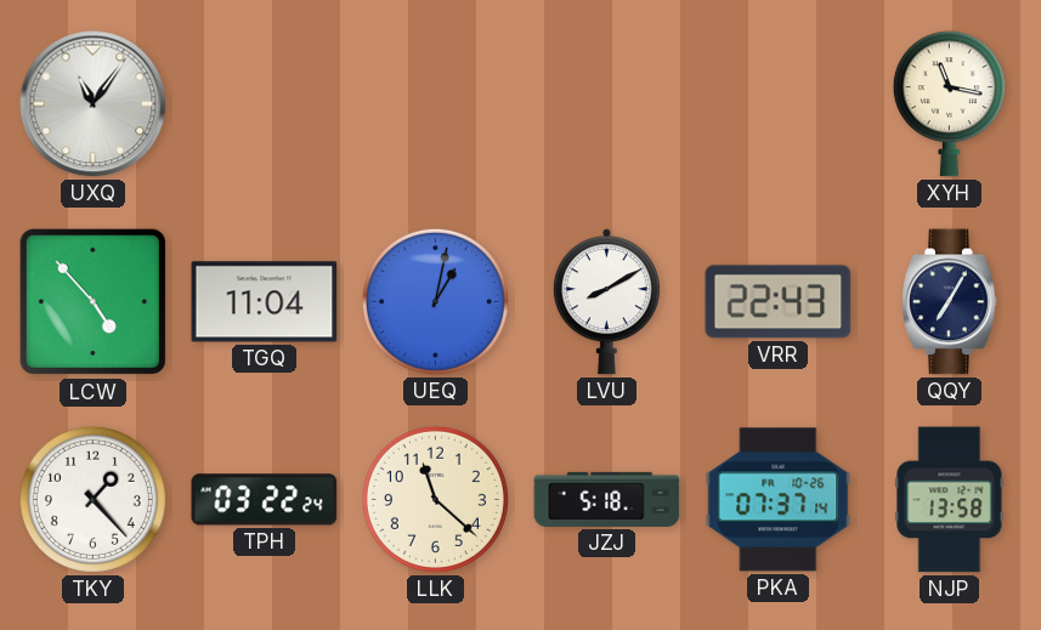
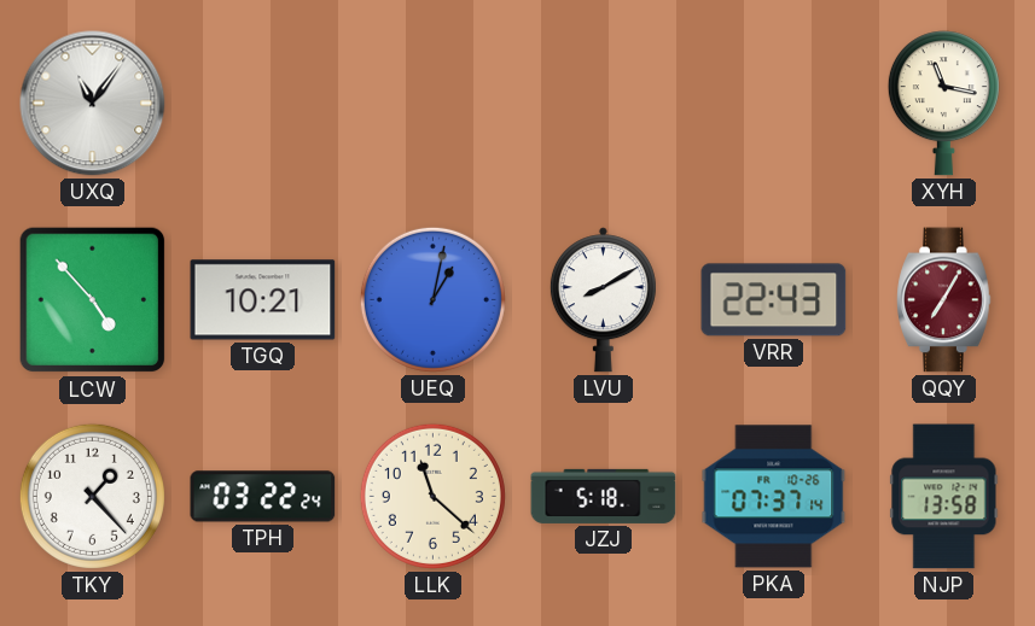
TGQ: 11:04 -> 10:21 (263, 300)
QQY dial: navy -> burgundy (944, 300)
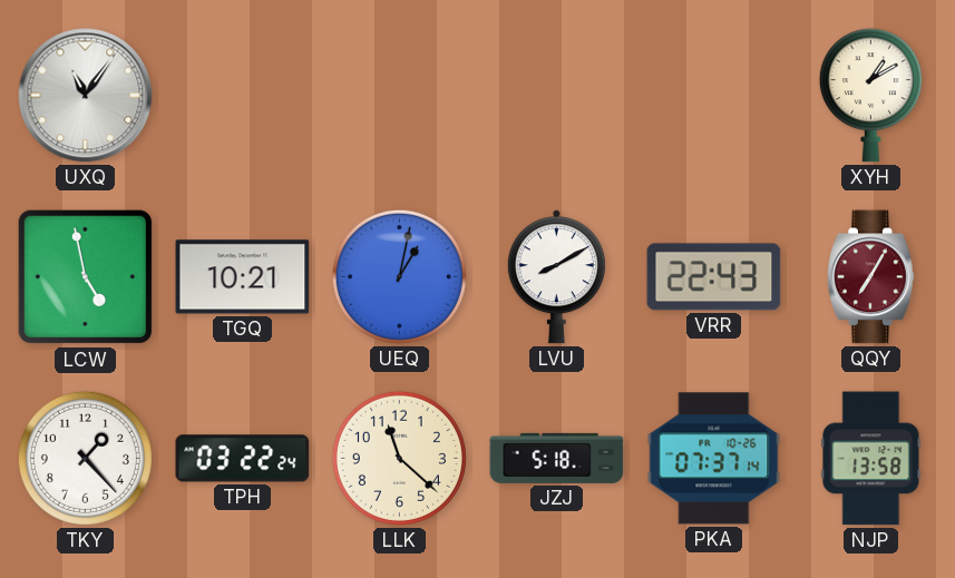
XYH: 11:17 -> 1:10 (870, 96)
LCW: 4:53 -> 4:58 (86, 277)
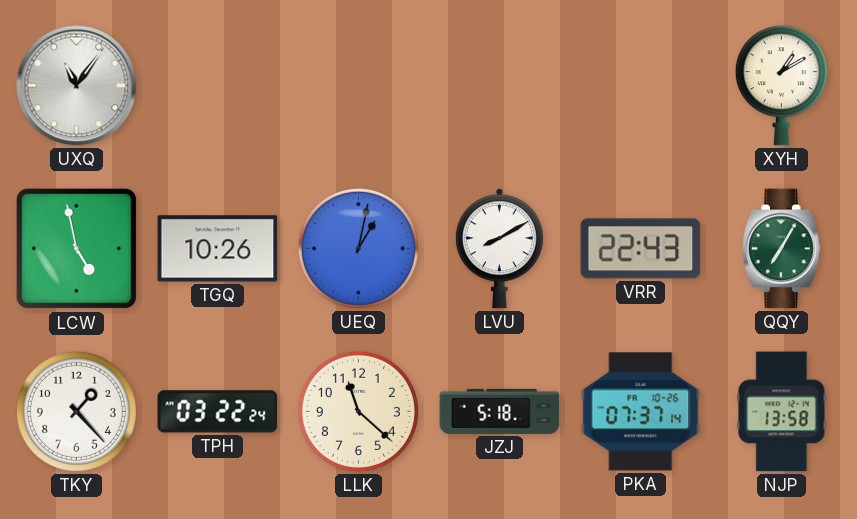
TGQ: 10:21 -> 10:26 (218, 249)
QQY dial: burgundy -> green (782, 249)
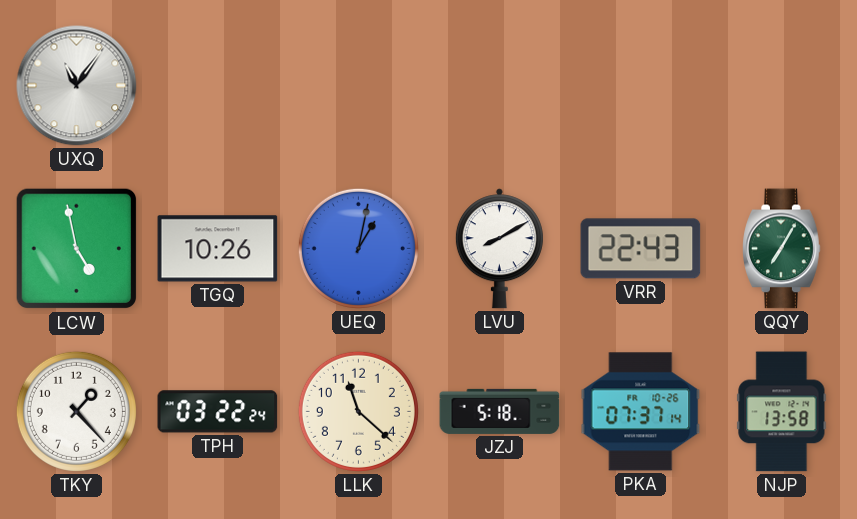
XYH: 1:10 -> none (781, 86)
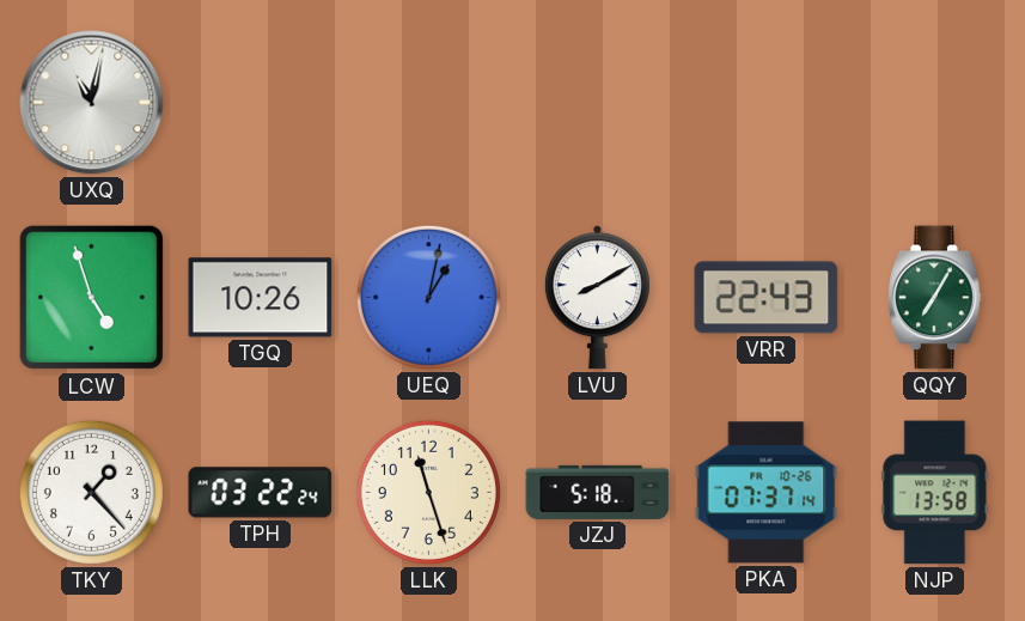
UXQ: 11:06 -> 11:02 (92, 103)
LCW: 4:58 -> 4:57 (92, 298)
LLK: 11:22 -> 11:27 (428, 492)
